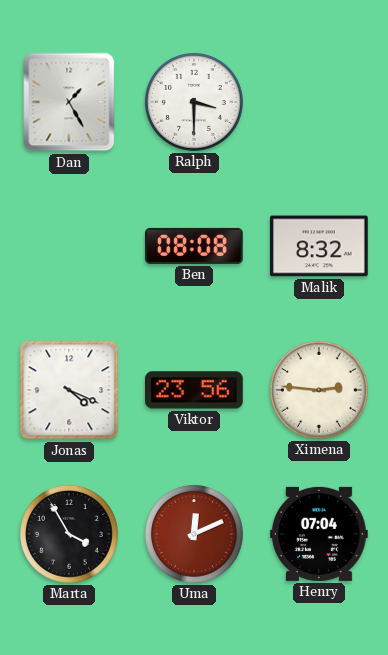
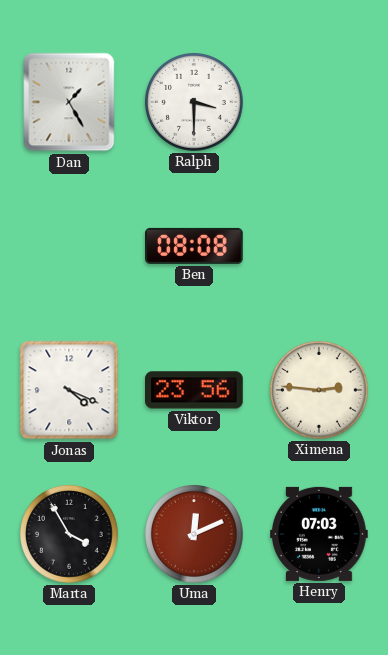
Malik: 8:32 -> none (320, 246)
Henry: 07:04 -> 07:03 (320, 534)
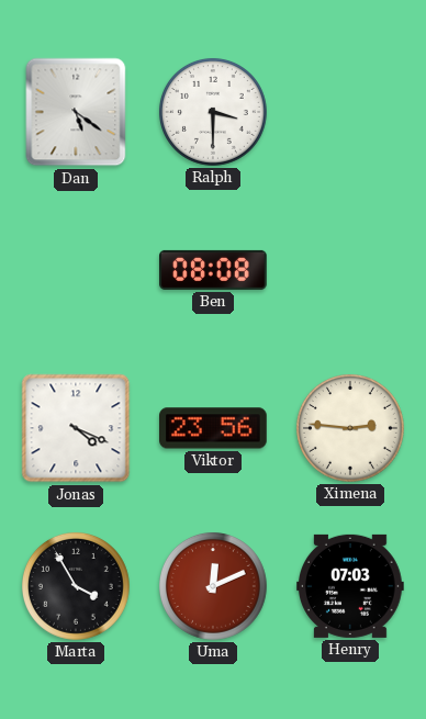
Dan: 1:25 -> 5:21 (76, 112)
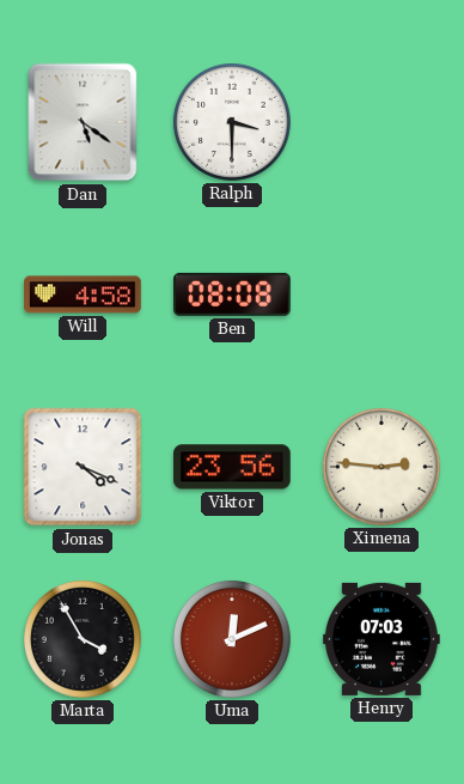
Will: none -> 4:58 (83, 294)
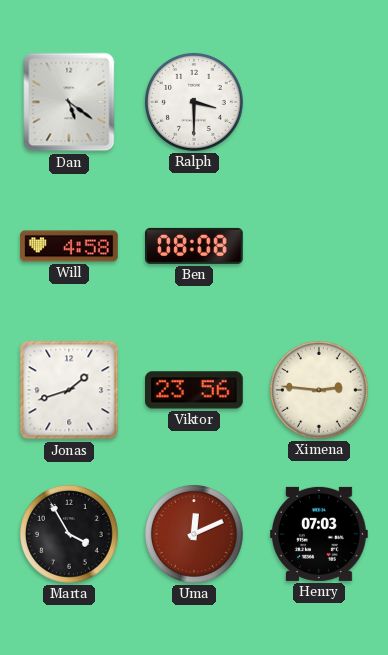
Jonas: 4:19 -> 1:42 (69, 390)
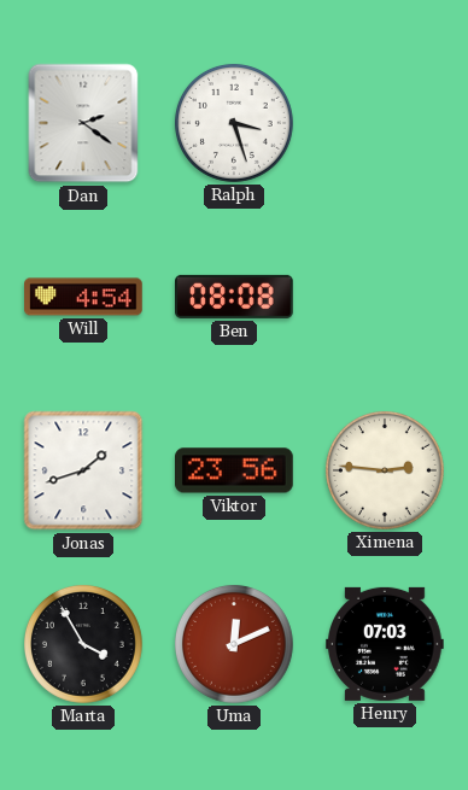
Dan: 5:21 -> 2:21 (83, 123)
Ralph: 3:30 -> 3:27 (234, 123)
Will: 4:58 -> 4:54 (83, 297)
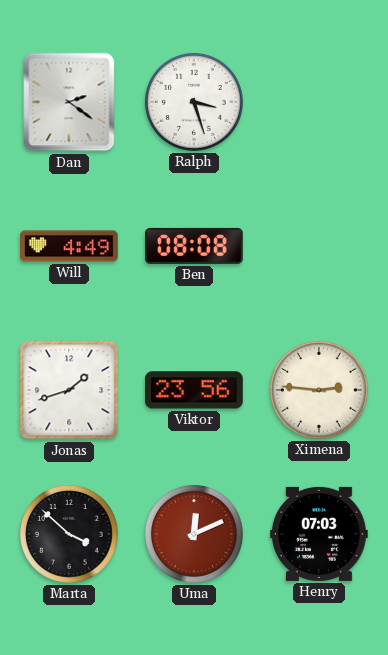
Will: 4:54 -> 4:49 (69, 246)
Marta: 3:55 -> 3:52 (69, 534)
